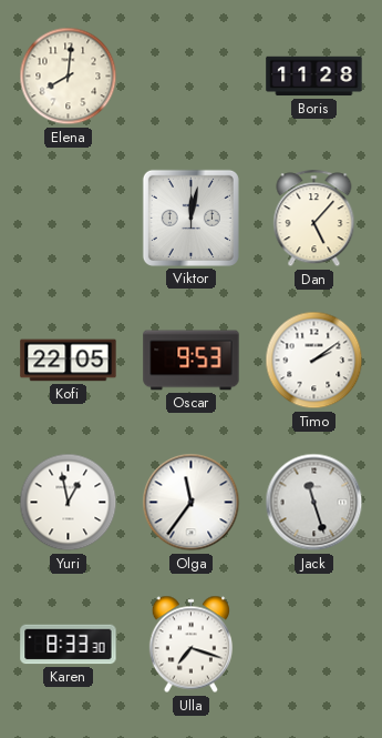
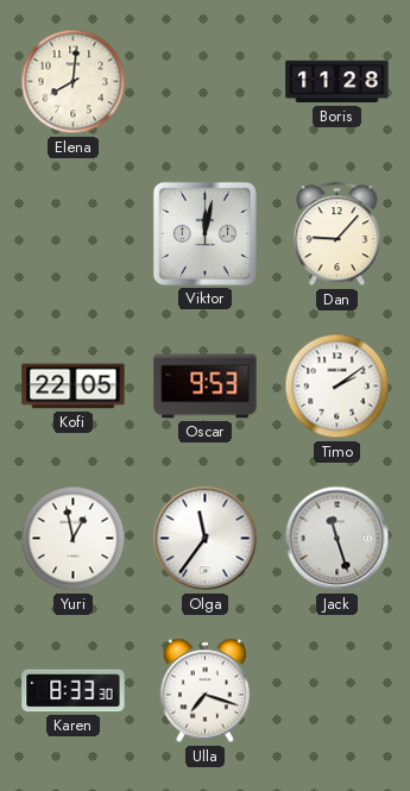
Dan: 5:07 -> 9:07 (338, 234)
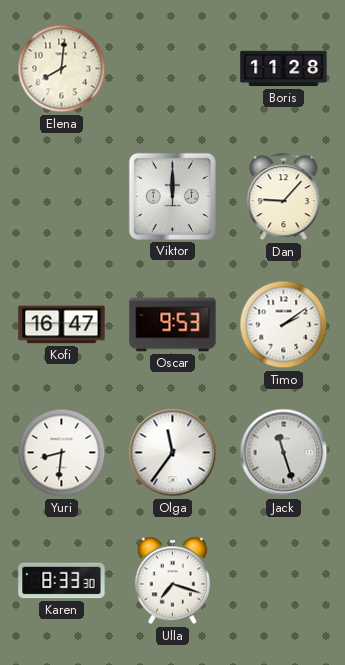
Viktor: 12:02 -> 12:00 (172, 196)
Kofi: 22:05 -> 16:47 (62, 325)
Yuri: 12:58 -> 8:31 (62, 453)
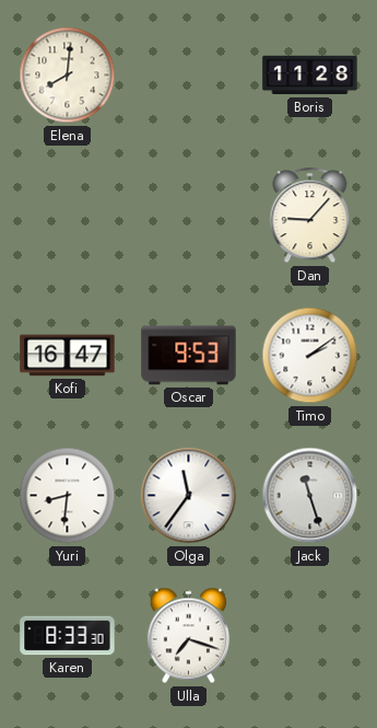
Viktor: 12:00 -> none (172, 196)
